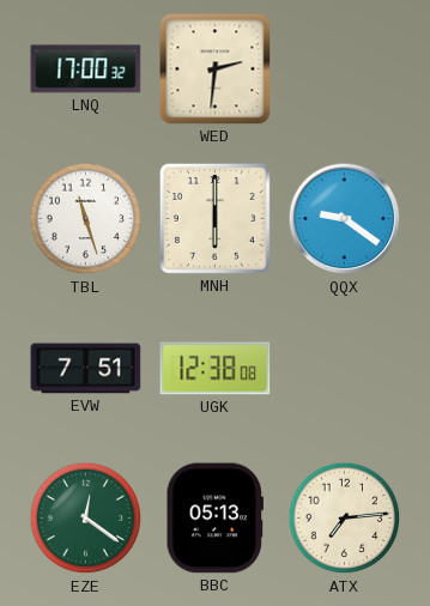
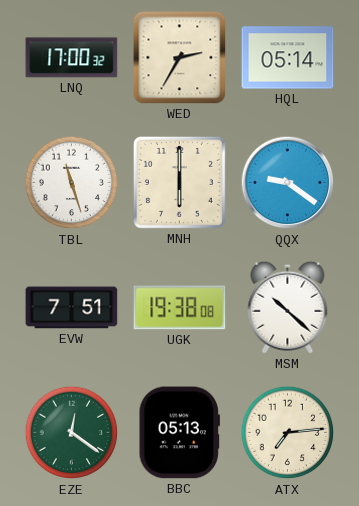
WED: 2:31 -> 2:35 (180, 58)
HQL: none -> 05:14 (288, 58)
UGK: 12:38 -> 19:38 (180, 308)
MSM: none -> 10:22 (288, 307)
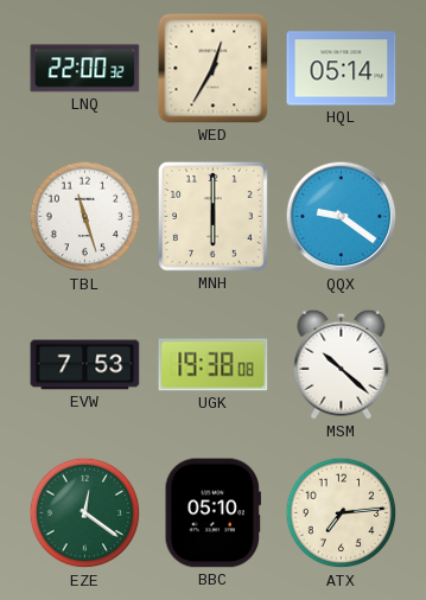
LNQ: 17:00 -> 22:00 (85, 69)
WED: 2:35 -> 12:35 (214, 69)
EVW: 7:51 -> 7:53 (85, 365)
BBC: 05:13 -> 05:10 (212, 513)
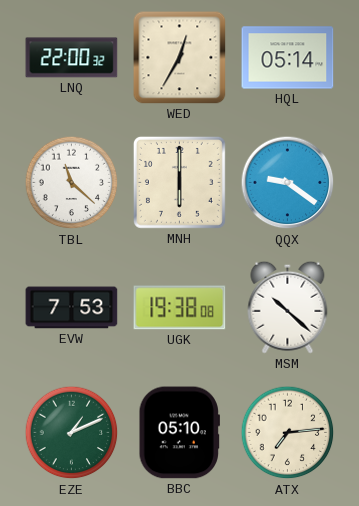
TBL: 11:27 -> 11:22 (72, 183)
EZE: 12:21 -> 1:11 (72, 433)
